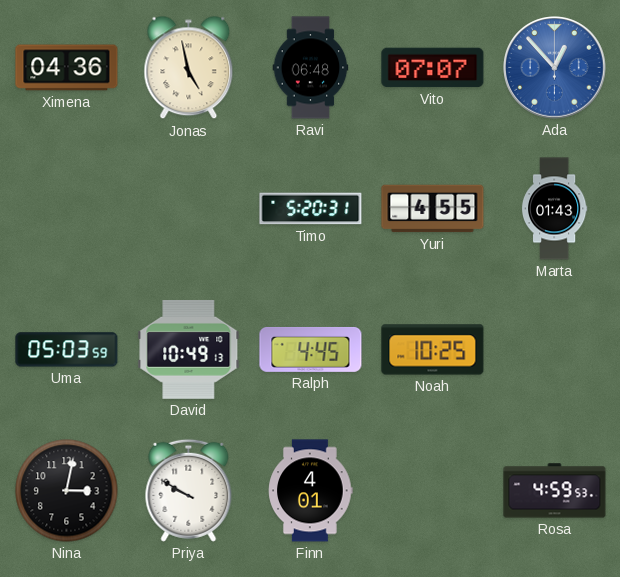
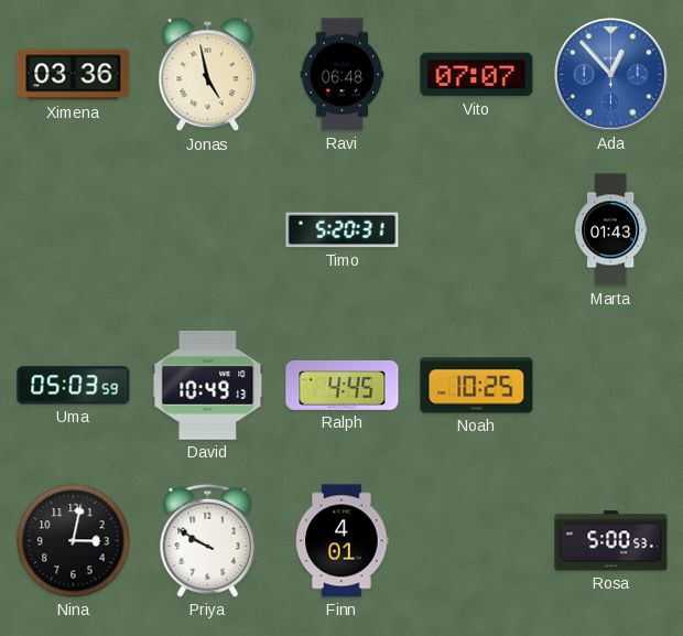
Ximena: 04:36 -> 03:36 (74, 75)
Yuri: 4:55 -> none (433, 209)
Rosa: 4:59 -> 5:00 (611, 541)
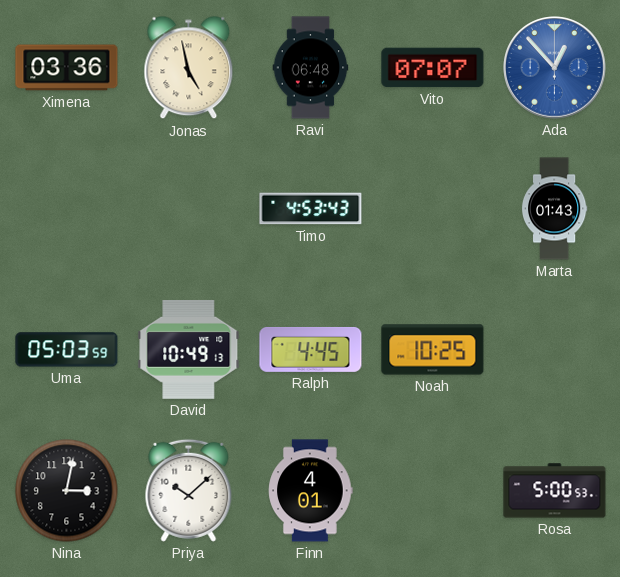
Timo: 5:20 -> 4:53 (311, 209)
Priya: 9:50 -> 10:08 (189, 490)
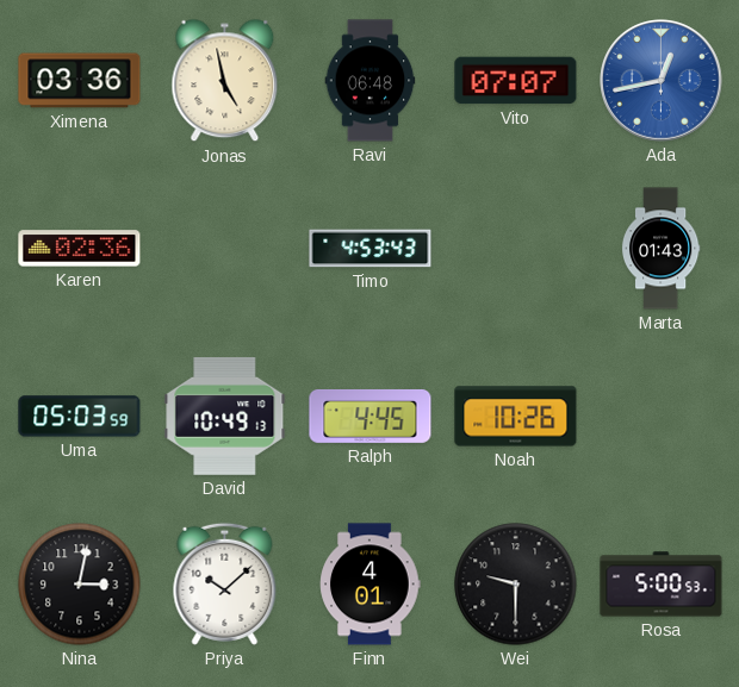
Ada: 12:53 -> 12:43 (662, 81)
Karen: none -> 02:36 (80, 249)
Noah: 10:25 -> 10:26 (516, 417)
Wei: none -> 9:30 (516, 585)
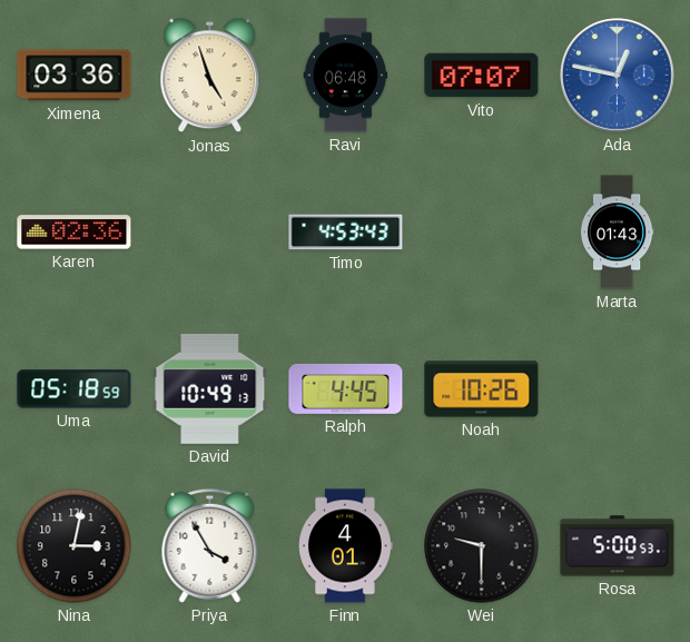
Jonas: 4:58 -> 4:57 (210, 76)
Ada: 12:43 -> 12:47 (618, 76)
Uma: 05:03 -> 05:18 (75, 389)
Priya: 10:08 -> 3:55 (210, 545)
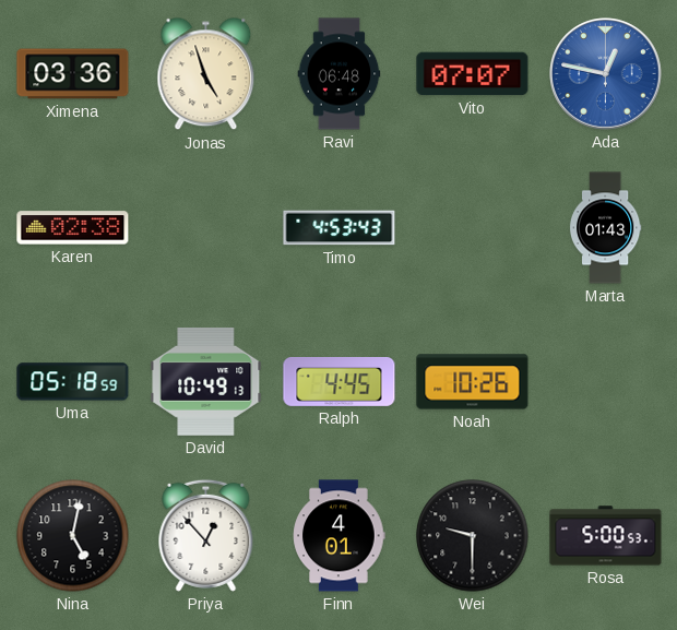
Karen: 02:36 -> 02:38 (73, 228)
Nina: 3:02 -> 5:02 (73, 536)
Priya: 3:55 -> 12:53 (206, 535)
